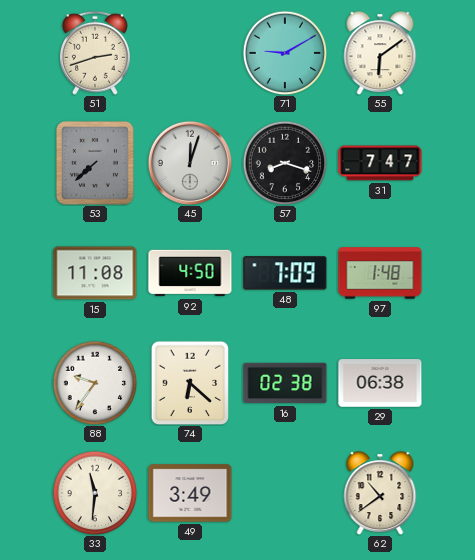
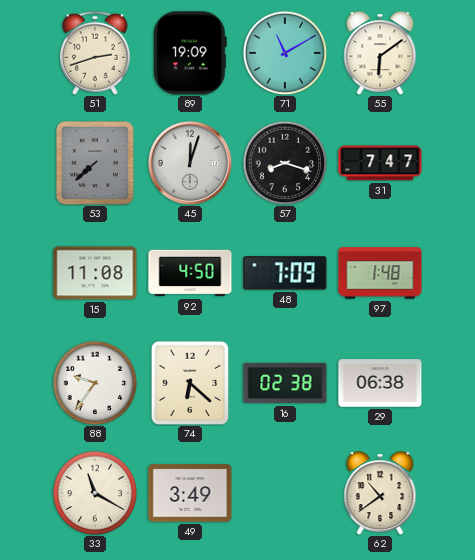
89: none -> 19:09 (190, 53)
71: 9:10 -> 11:10 (285, 53)
33: 11:31 -> 11:20 (95, 493)
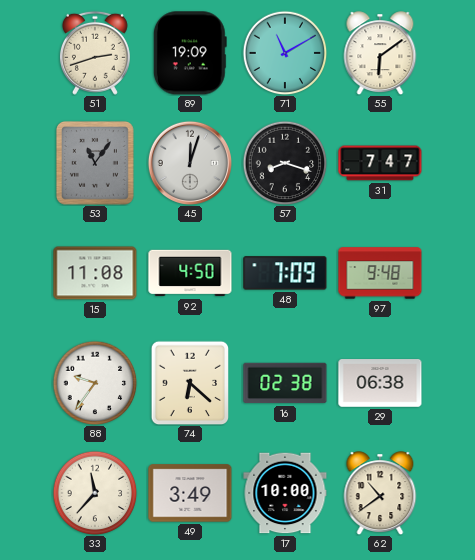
53: 7:38 -> 11:06 (95, 163)
97: 1:48 -> 9:48 (380, 273)
33: 11:20 -> 11:37 (95, 493)
17: none -> 10:00 (285, 493)
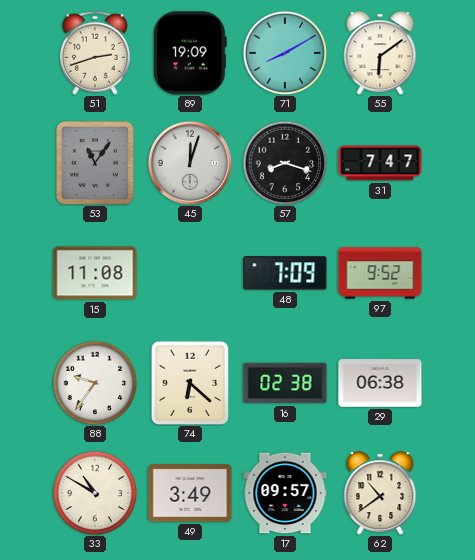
71: 11:10 -> 8:10 (285, 53)
92: 4:50 -> none (190, 273)
97: 9:48 -> 9:52 (380, 273)
33: 11:37 -> 10:50 (95, 493)
17: 10:00 -> 09:57 (285, 493)
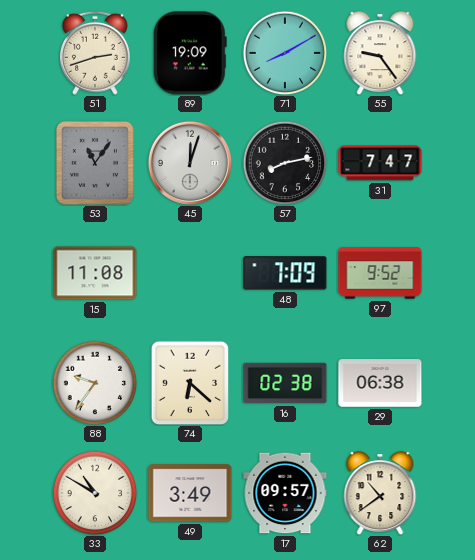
55: 6:09 -> 9:24 (380, 53)
57: 8:18 -> 8:13 (285, 163)
